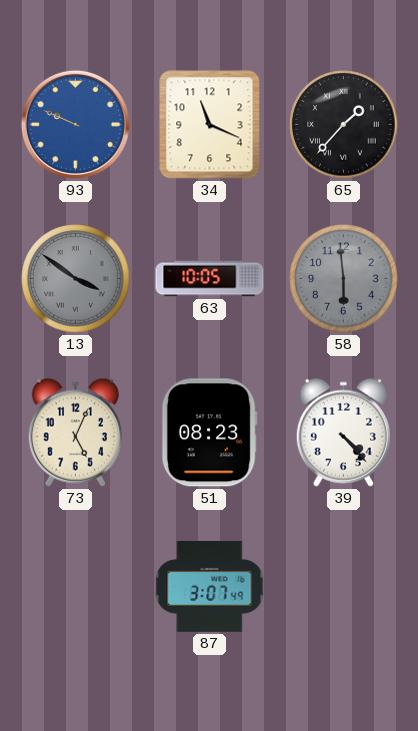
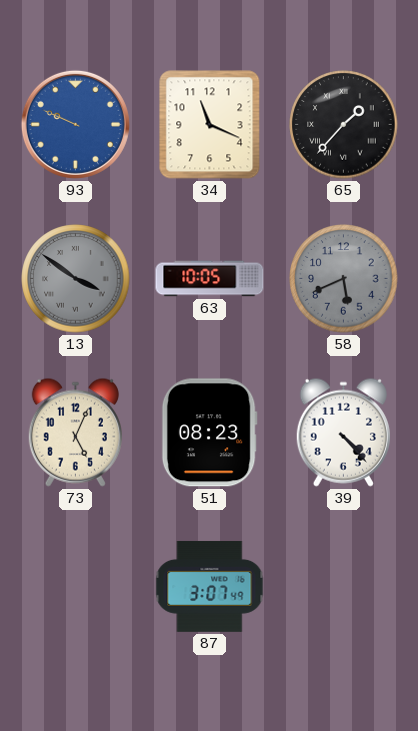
58: 5:59 -> 5:41 (344, 279)
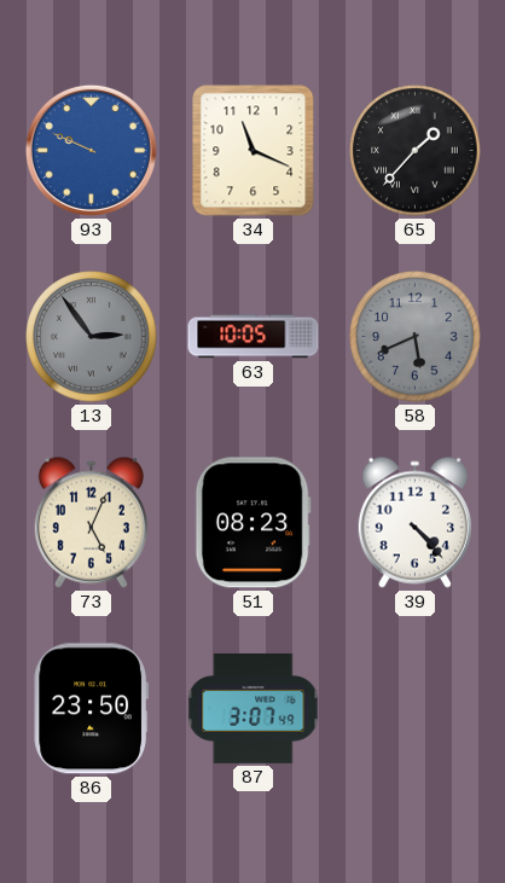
13: 3:51 -> 2:54 (92, 337)
86: none -> 23:50 (91, 709)
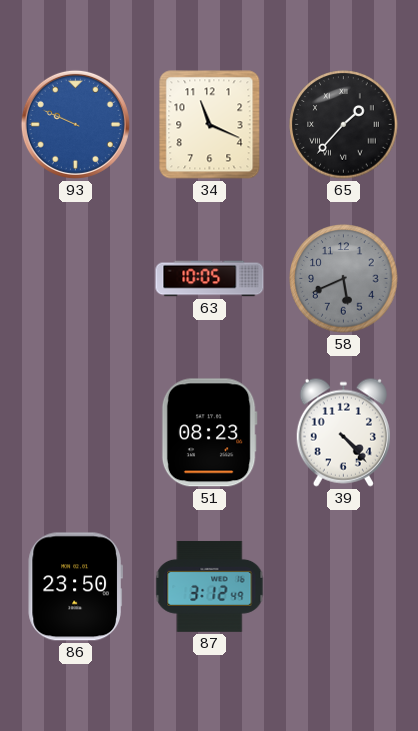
13: 2:54 -> none (92, 337)
73: 5:04 -> none (91, 522)
87: 3:07 -> 3:12 (210, 586)
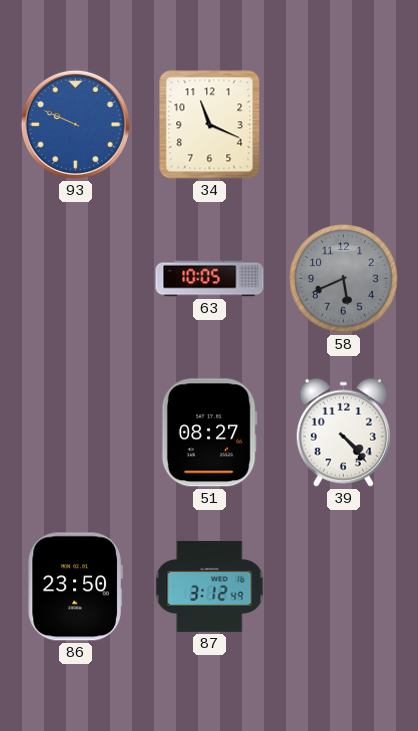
65: 1:37 -> none (344, 125)
51: 08:23 -> 08:27 (209, 433)
